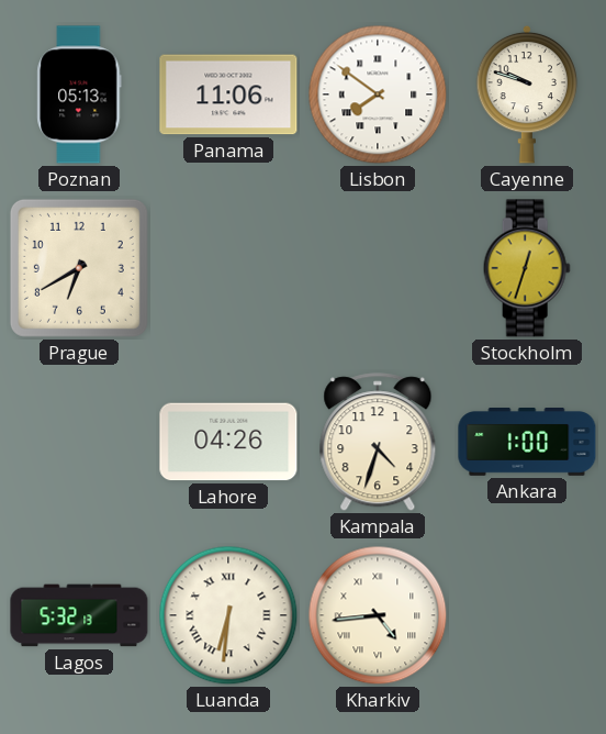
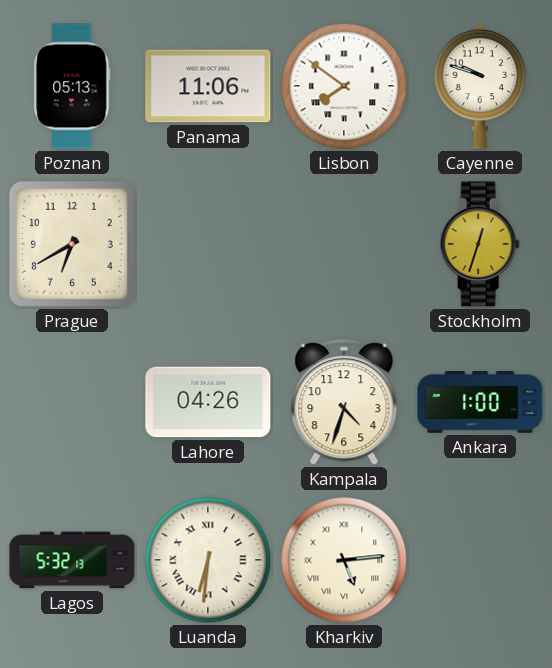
Kharkiv: 4:44 -> 5:14 (344, 560)
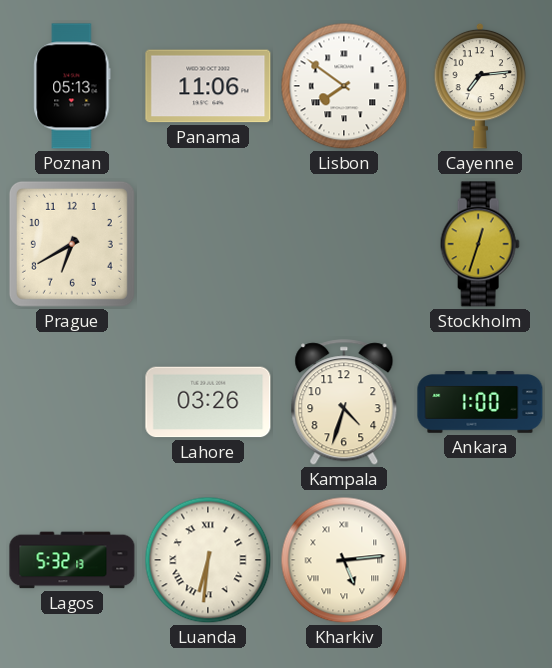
Cayenne: 9:48 -> 7:14 (480, 86)
Lahore: 04:26 -> 03:26 (208, 402)
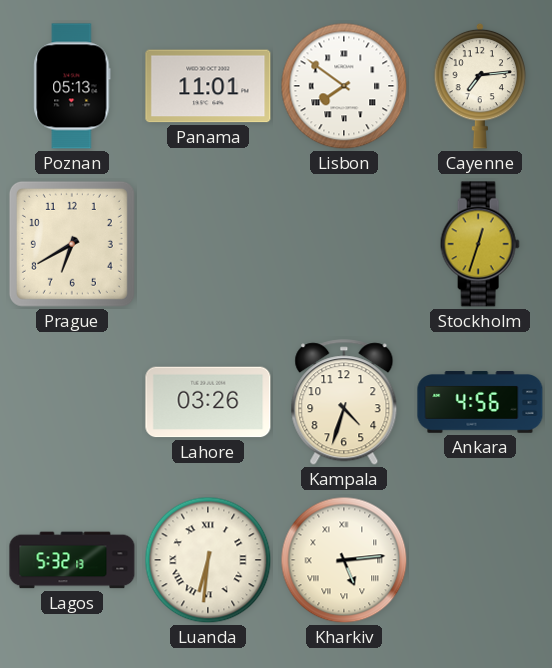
Panama: 11:06 -> 11:01 (208, 86)
Ankara: 1:00 -> 4:56 (480, 403)
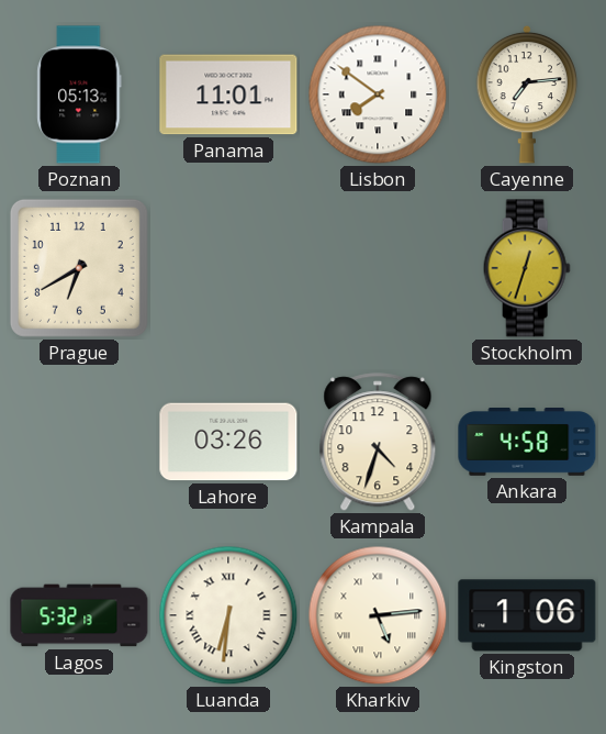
Ankara: 4:56 -> 4:58 (527, 443)
Kingston: none -> 1:06 (527, 615)
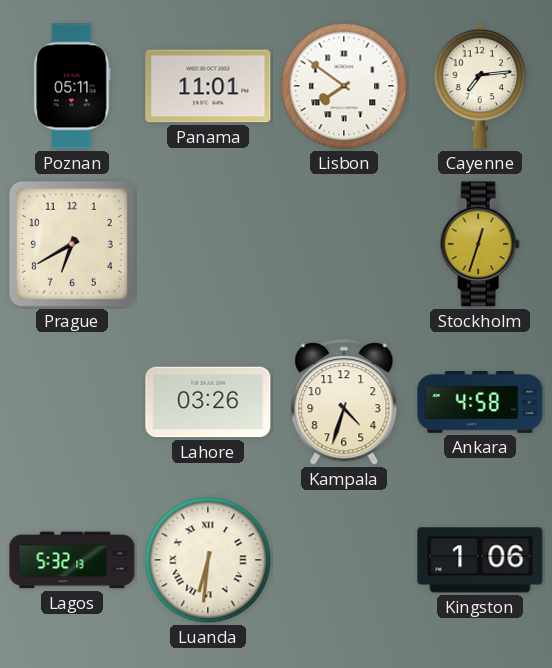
Poznan: 05:13 -> 05:11 (72, 86)
Kharkiv: 5:14 -> none (378, 615)
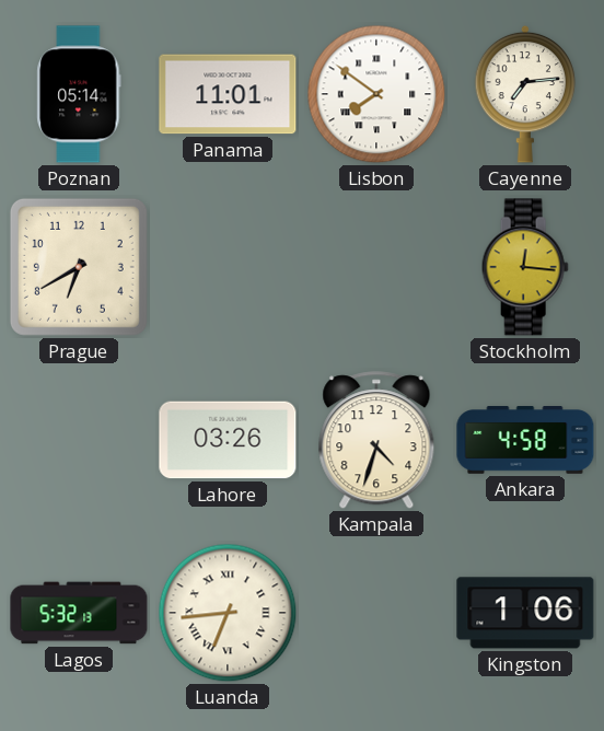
Poznan: 05:11 -> 05:14 (79, 94)
Stockholm: 12:33 -> 12:16 (525, 267)
Luanda: 6:31 -> 6:44 (228, 613)
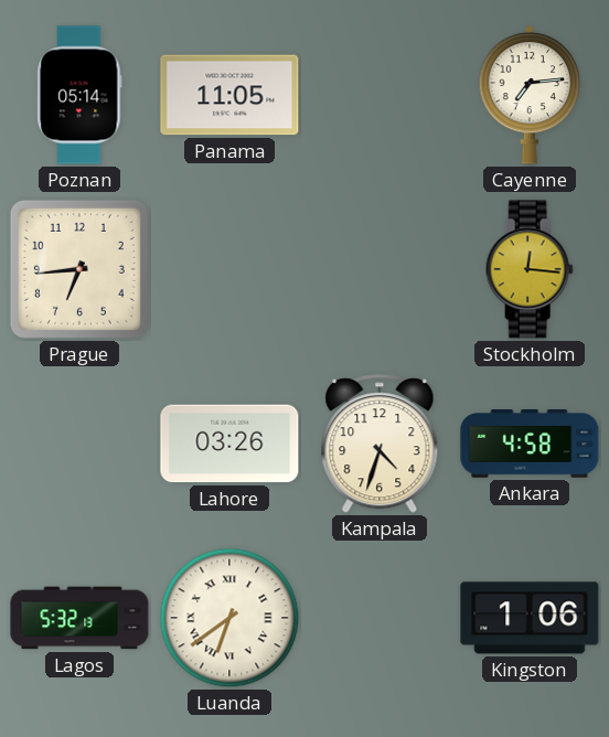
Panama: 11:01 -> 11:05 (229, 95)
Lisbon: 7:51 -> none (376, 94)
Prague: 6:40 -> 6:44 (79, 269)
Luanda: 6:44 -> 6:39 (229, 618)
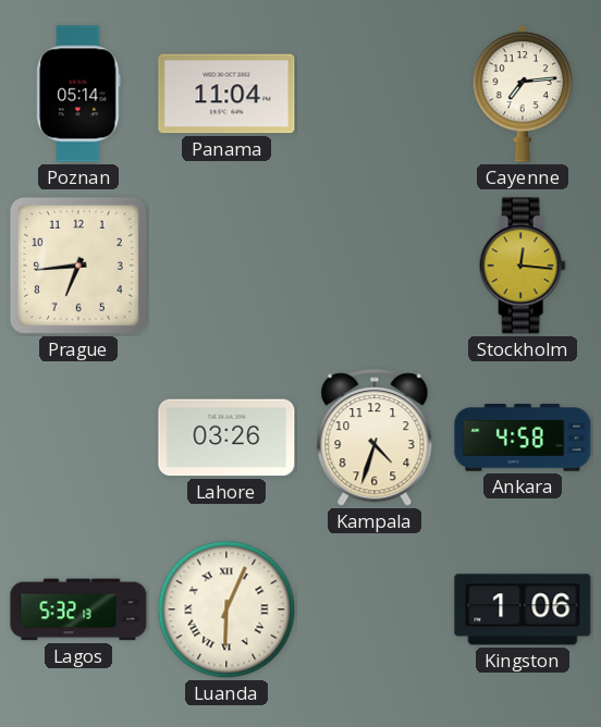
Panama: 11:05 -> 11:04 (226, 94)
Luanda: 6:39 -> 6:04 (226, 609)
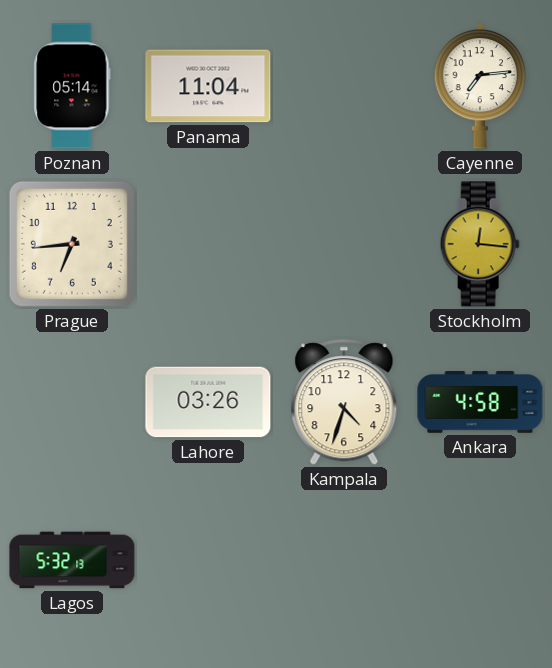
Luanda: 6:04 -> none (226, 609)
Kingston: 1:06 -> none (523, 609)
